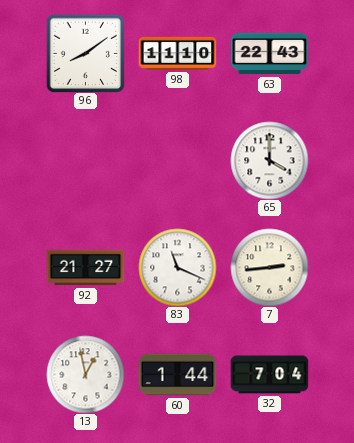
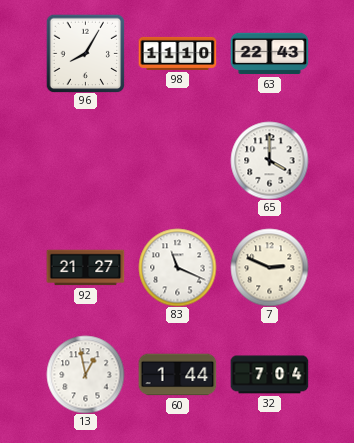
96: 8:09 -> 8:05 (85, 53)
7: 2:44 -> 2:49 (269, 267)
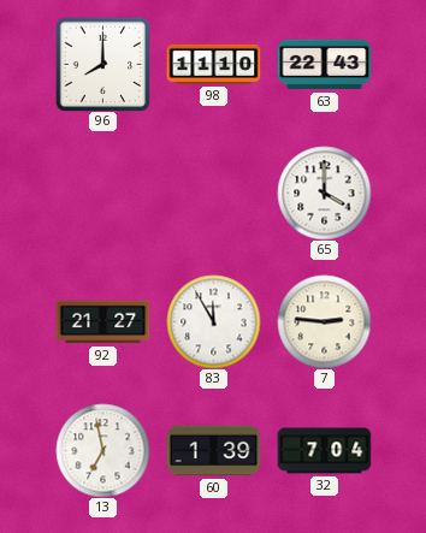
96: 8:05 -> 8:00 (102, 64)
83: 11:19 -> 11:55 (213, 321)
7: 2:49 -> 2:46 (324, 321)
13: 12:58 -> 6:58 (102, 450)
60: 1:44 -> 1:39 (213, 451)
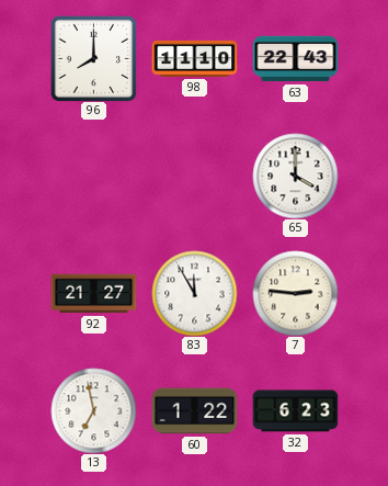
60: 1:39 -> 1:22 (194, 411)
32: 7:04 -> 6:23 (295, 411)
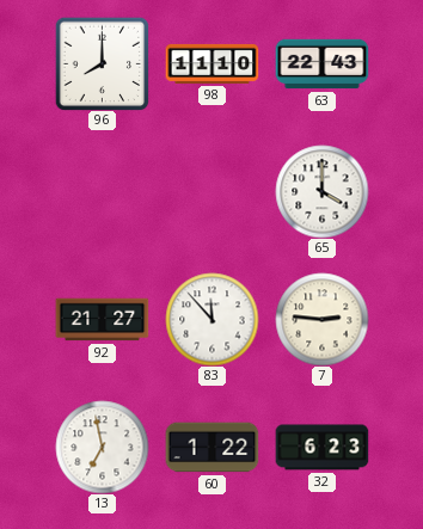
83: 11:55 -> 11:53 (211, 319)
